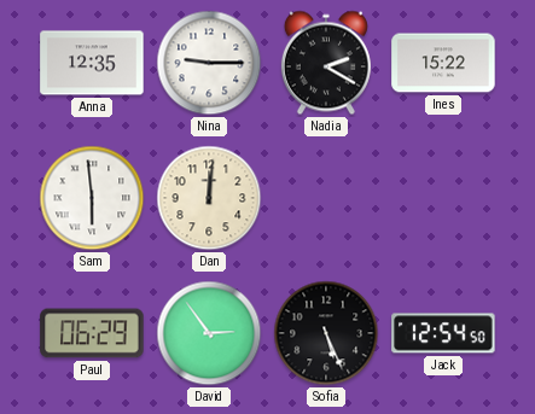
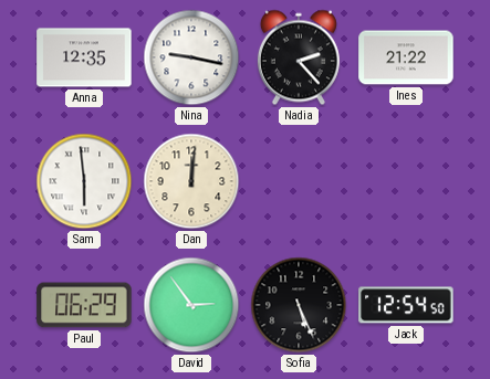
Nina: 9:15 -> 9:17 (191, 57)
Nadia: 2:20 -> 2:23 (299, 57)
Ines: 15:22 -> 21:22 (406, 57)
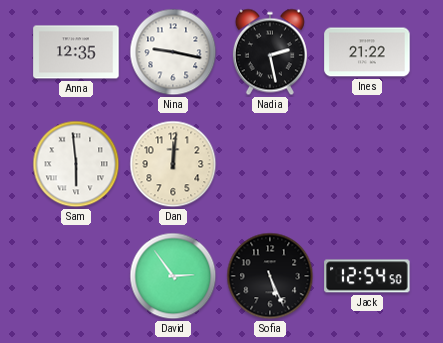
Nadia: 2:23 -> 2:28 (270, 52)
Paul: 06:29 -> none (84, 305)
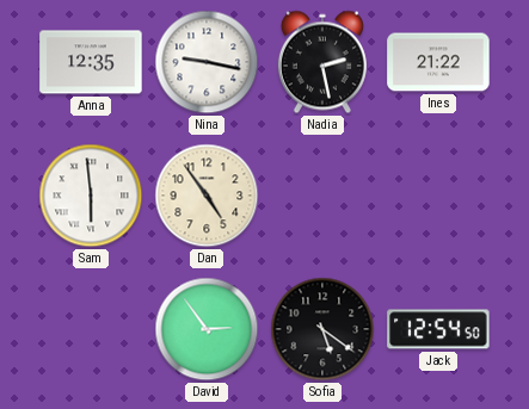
Dan: 12:01 -> 4:54 (207, 196)
Sofia: 5:26 -> 5:21 (322, 329)
